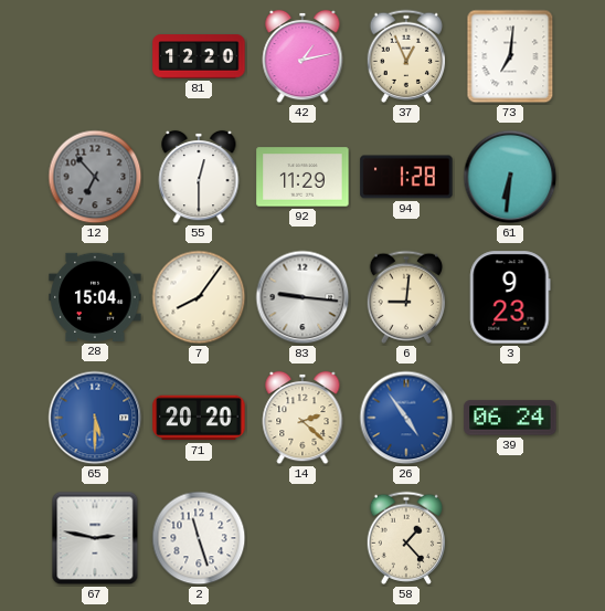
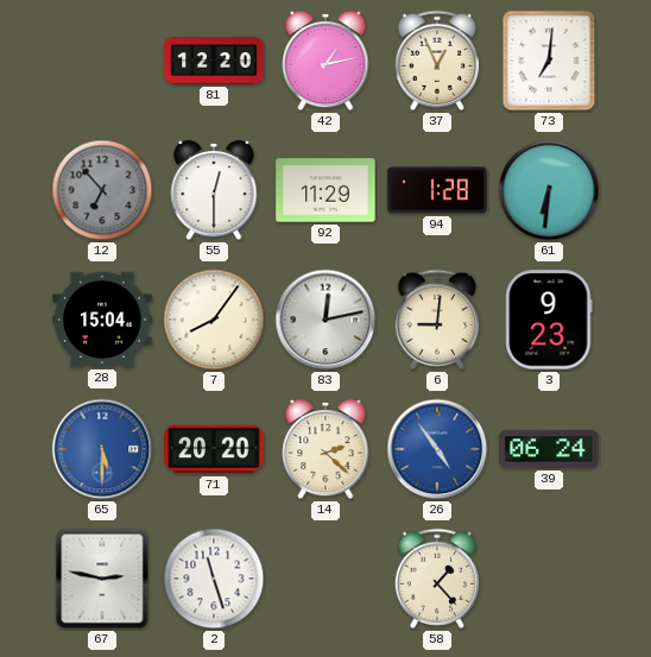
83: 9:16 -> 12:13 (325, 320)
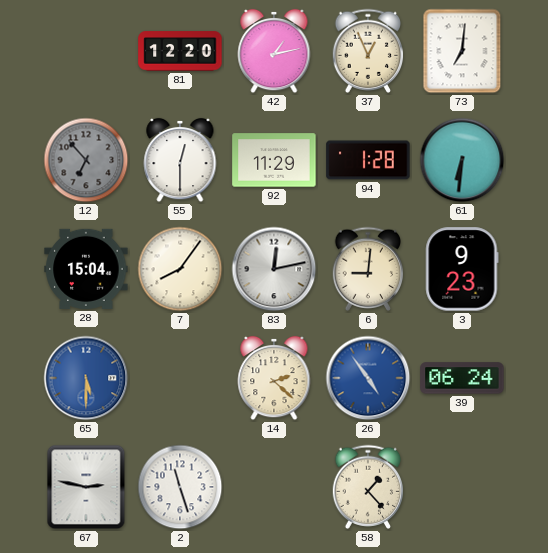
71: 20:20 -> none (214, 449)
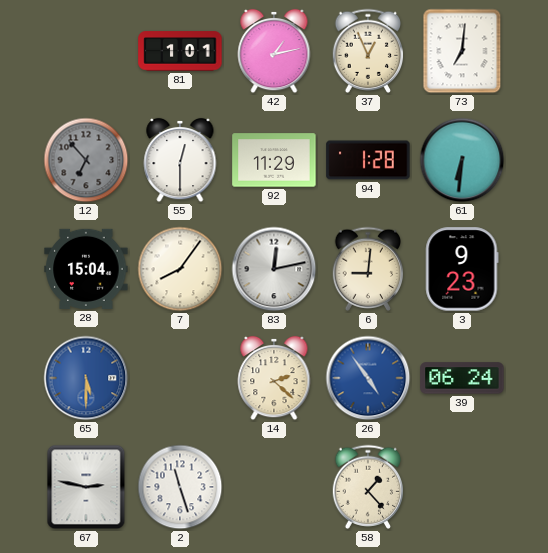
81: 12:20 -> 1:01 (180, 51)
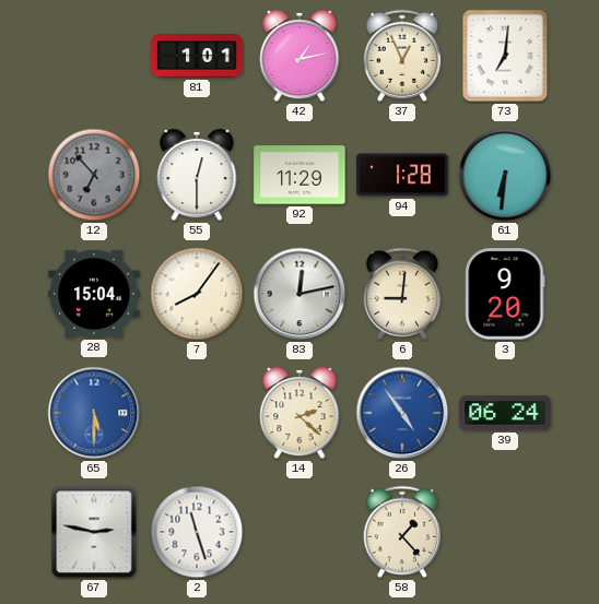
3: 9:23 -> 9:20 (505, 294)
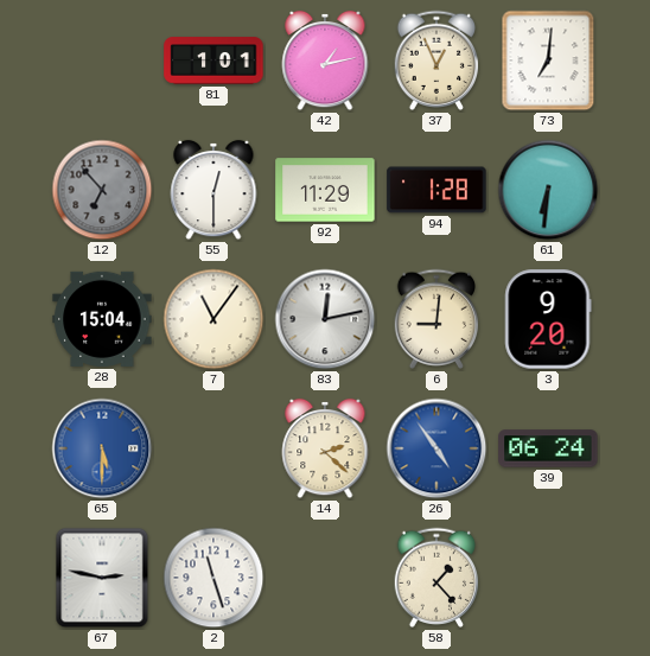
7: 8:06 -> 11:06 (214, 319)
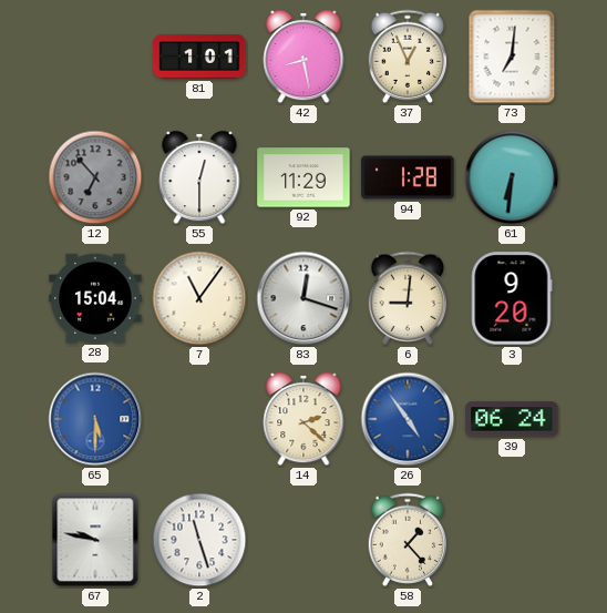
42: 1:13 -> 8:28 (303, 57)
83: 12:13 -> 12:18 (303, 298)
67: 2:47 -> 9:47 (95, 540)
